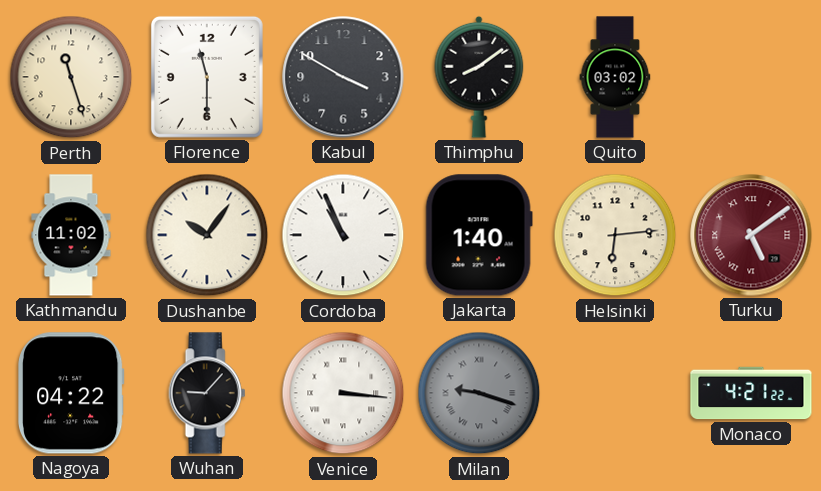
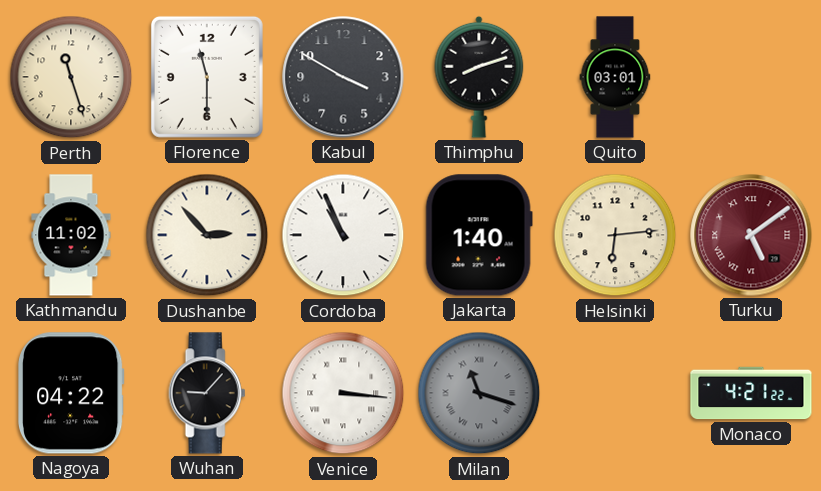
Thimphu: 8:09 -> 8:12 (479, 77)
Quito: 03:02 -> 03:01 (615, 77)
Dushanbe: 10:06 -> 2:53 (207, 235)
Milan: 9:18 -> 11:18 (479, 393)
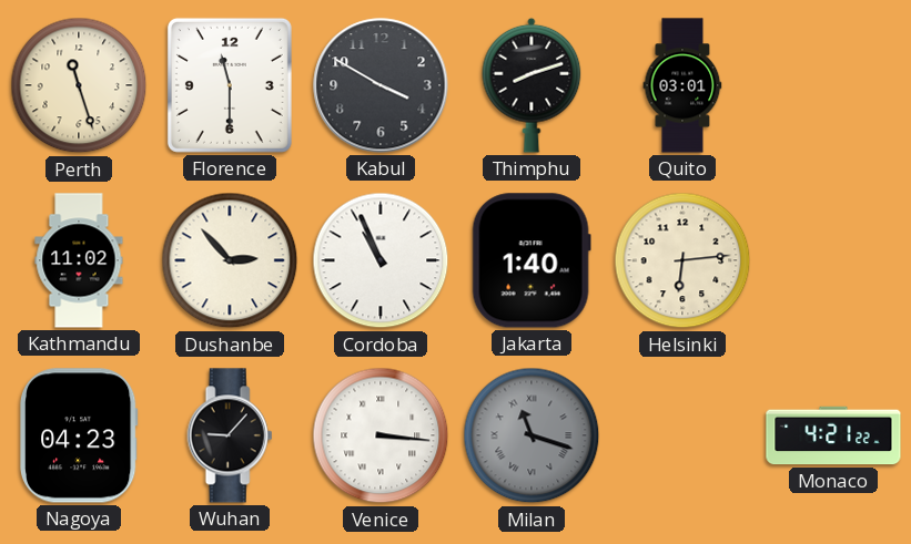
Turku: 5:09 -> none (751, 235)
Nagoya: 04:22 -> 04:23 (79, 435)
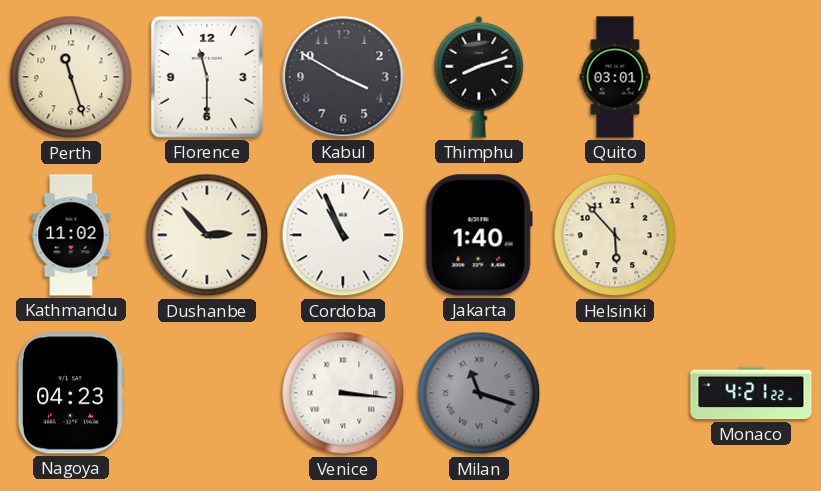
Helsinki: 6:14 -> 5:53 (615, 235)
Wuhan: 9:07 -> none (230, 435)
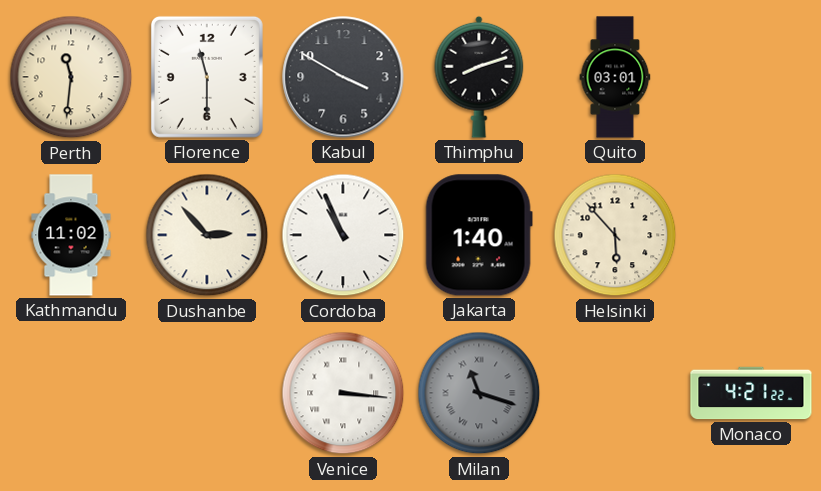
Perth: 11:27 -> 11:31 (71, 77)
Nagoya: 04:23 -> none (71, 393)
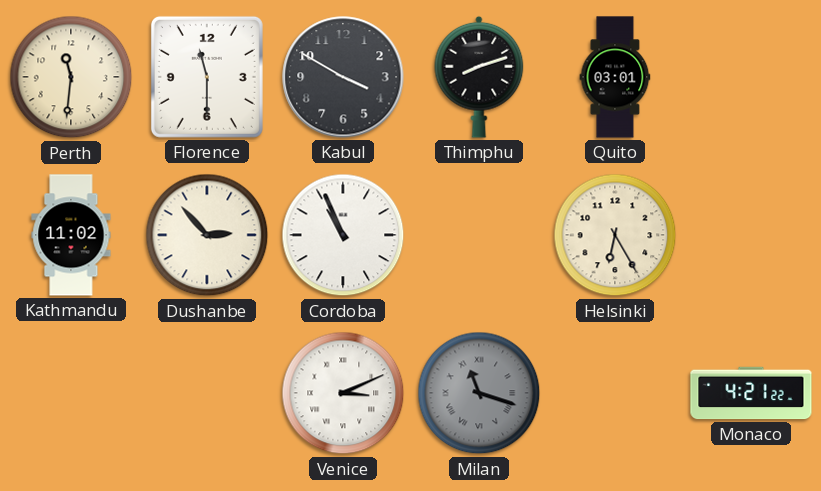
Jakarta: 1:40 -> none (479, 235)
Helsinki: 5:53 -> 6:25 (615, 235)
Venice: 3:16 -> 3:11 (343, 393)
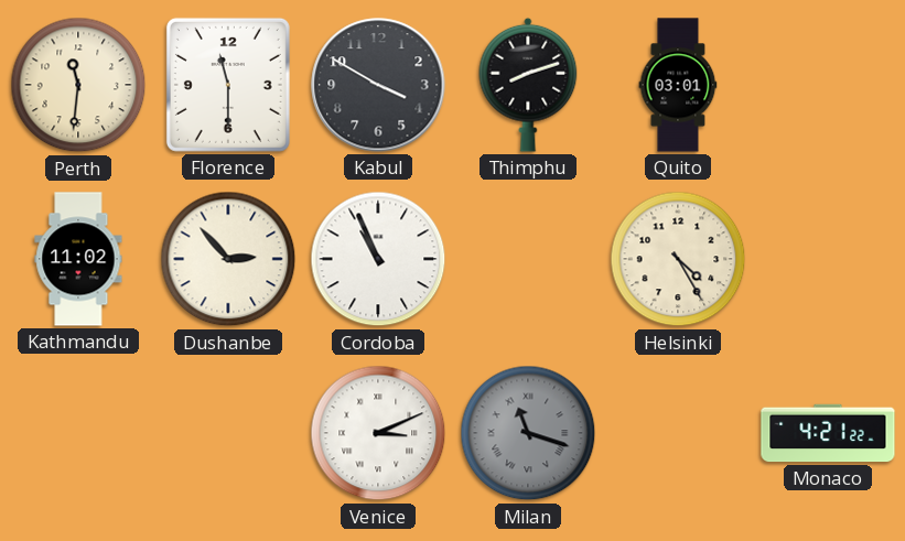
Helsinki: 6:25 -> 4:25 (678, 259)
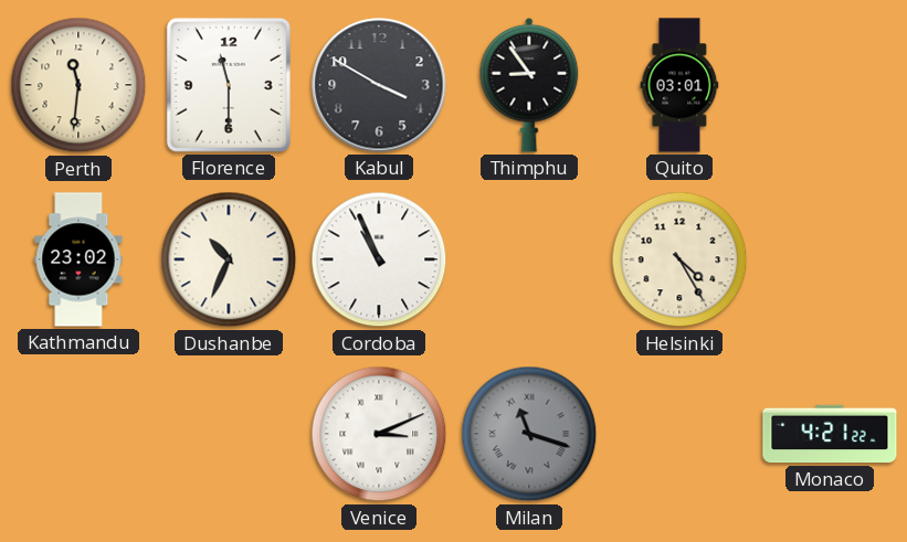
Thimphu: 8:12 -> 8:54 (529, 85)
Kathmandu: 11:02 -> 23:02 (78, 259)
Dushanbe: 2:53 -> 10:34 (229, 259)
